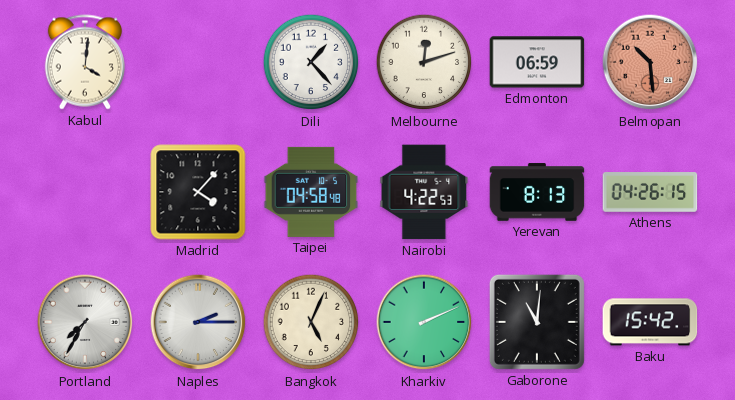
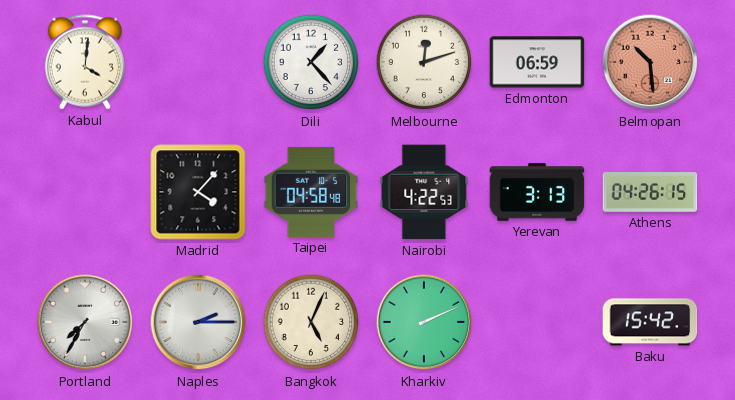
Yerevan: 8:13 -> 3:13 (537, 192)
Gaborone: 11:01 -> none (537, 322)
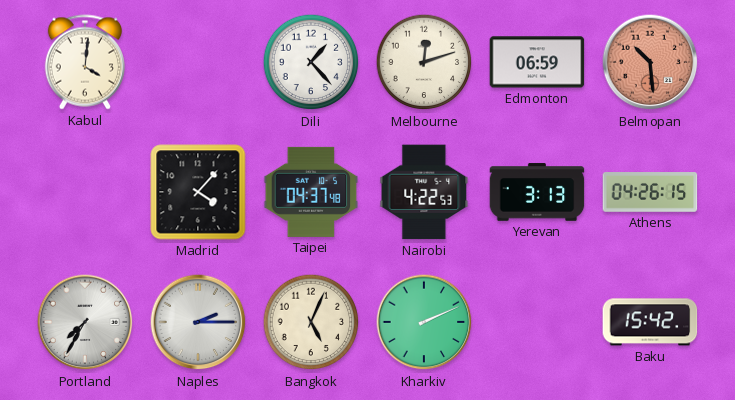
Taipei: 04:58 -> 04:37 (311, 192)
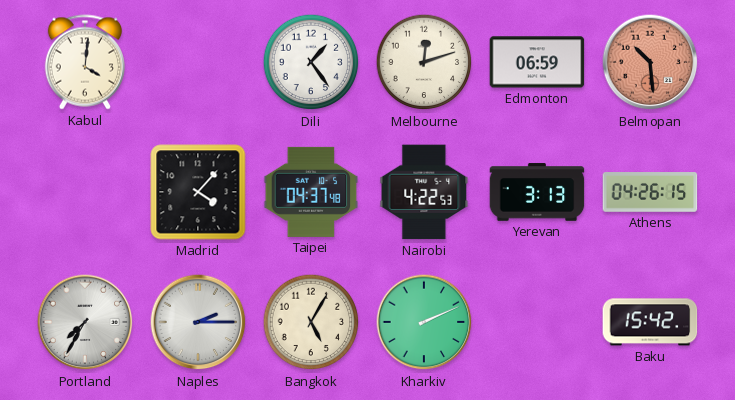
Dili: 1:23 -> 1:24 (311, 62)
Bangkok: 5:04 -> 5:05 (311, 322)
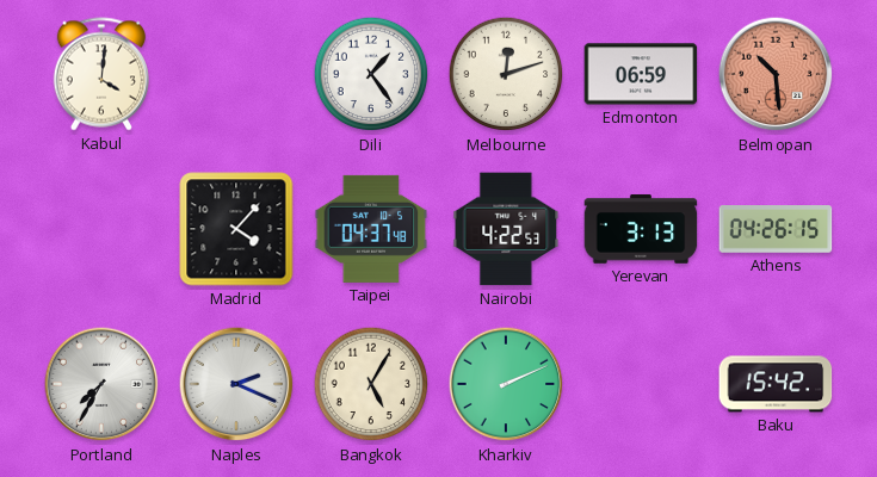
Naples: 2:15 -> 2:19 (236, 384)
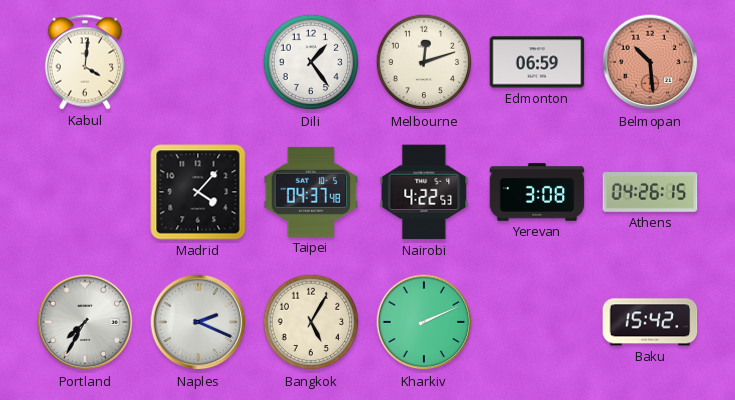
Yerevan: 3:13 -> 3:08 (537, 192)
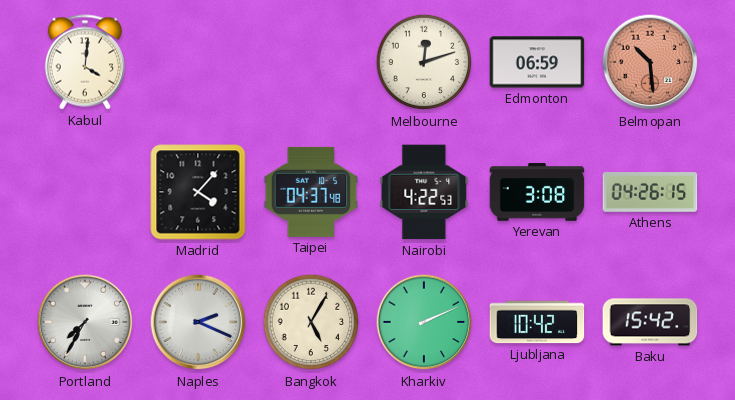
Dili: 1:24 -> none (311, 62)
Ljubljana: none -> 10:42 (537, 322)
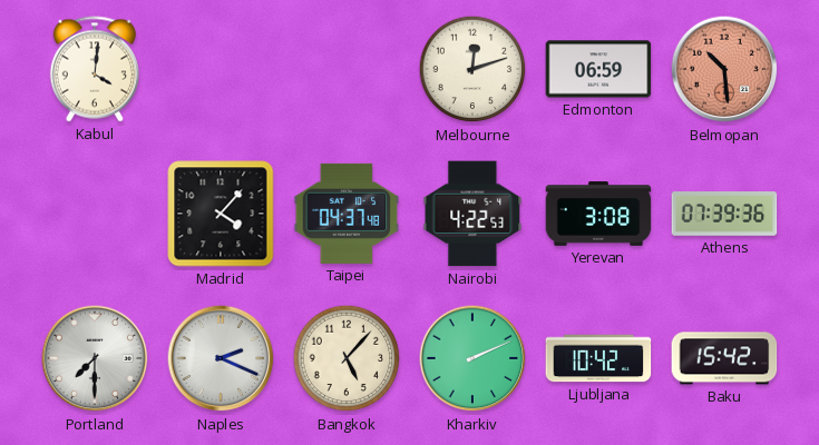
Athens: 04:26 -> 07:39 (724, 214)
Portland: 7:35 -> 7:30 (95, 358)
Bangkok: 5:05 -> 5:07 (347, 358)
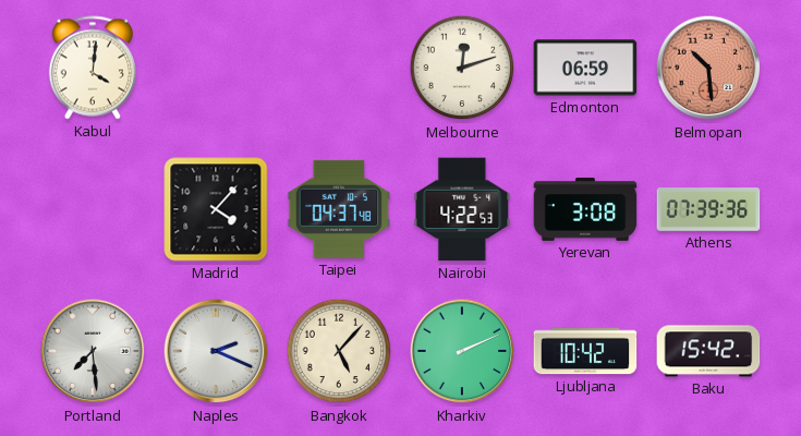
Portland: 7:30 -> 7:29 (93, 351)
